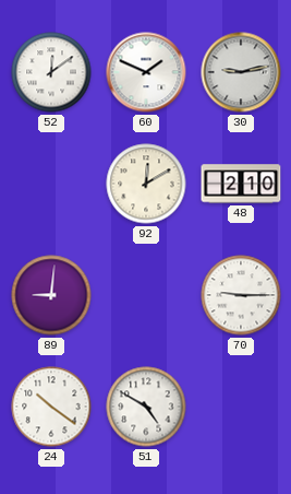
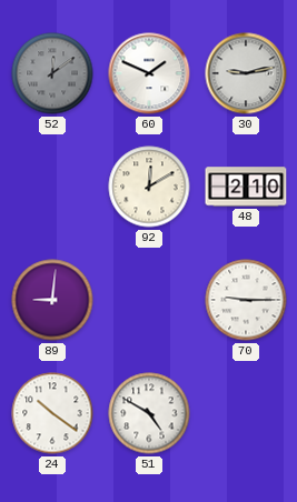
52 dial: white -> grey (52, 73)
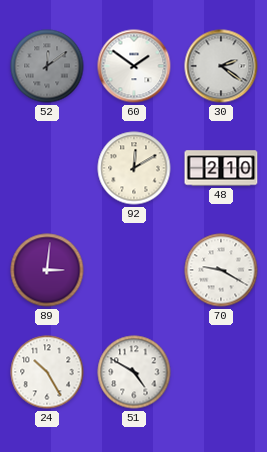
60: 1:49 -> 1:51 (134, 66)
30: 9:13 -> 2:21 (221, 66)
89: 9:01 -> 3:01 (47, 270)
70: 9:15 -> 9:20 (221, 270)
24: 10:21 -> 10:25 (47, 372)
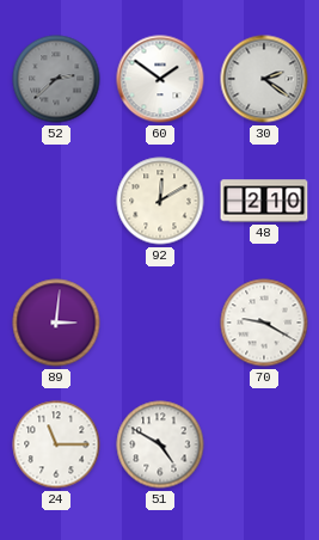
52: 12:09 -> 2:38 (56, 79)
24: 10:25 -> 11:15 (56, 444)
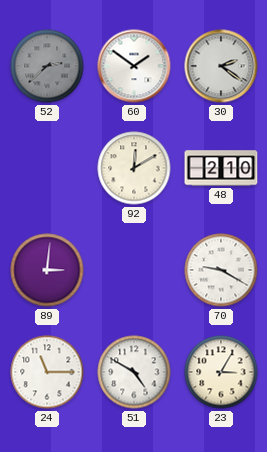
23: none -> 3:05 (221, 372)
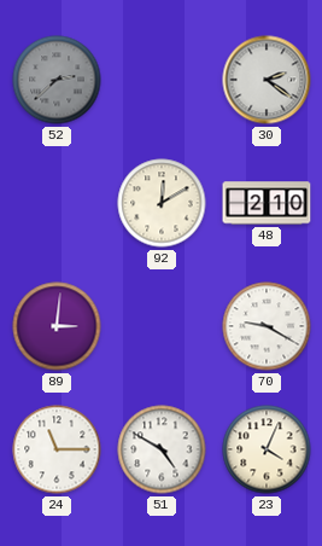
60: 1:51 -> none (134, 66)
23: 3:05 -> 4:04 (267, 449)
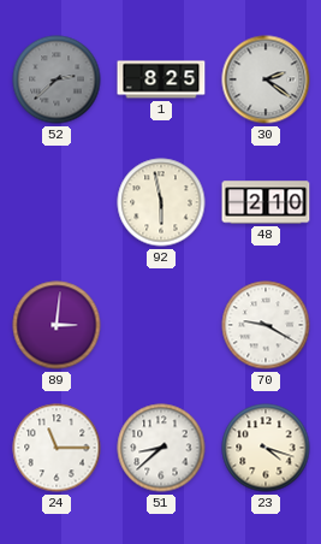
1: none -> 8:25 (161, 79)
92: 12:10 -> 5:58 (161, 202)
51: 4:50 -> 8:38 (161, 448)
23: 4:04 -> 4:18 (266, 448)
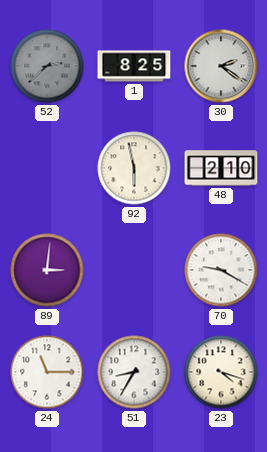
51: 8:38 -> 8:35 (134, 372)
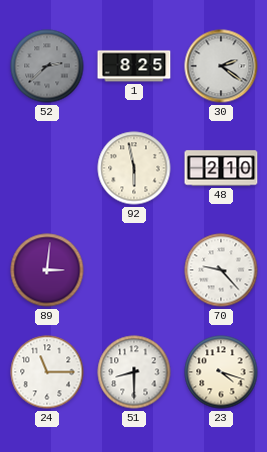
70: 9:20 -> 9:23 (221, 270)
51: 8:35 -> 8:30 (134, 372)
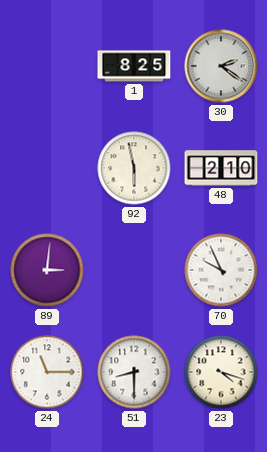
52: 2:38 -> none (47, 66)
70: 9:23 -> 9:56 (221, 270)
